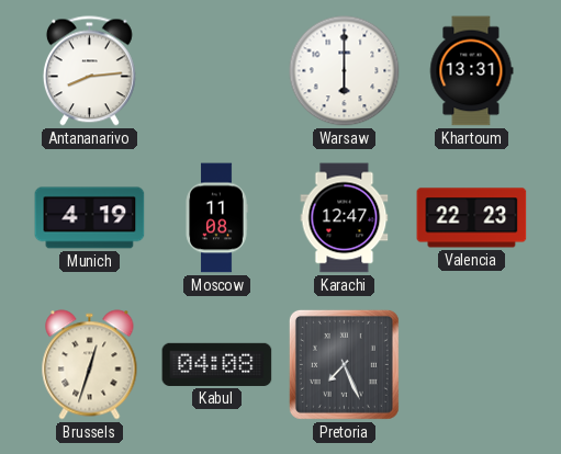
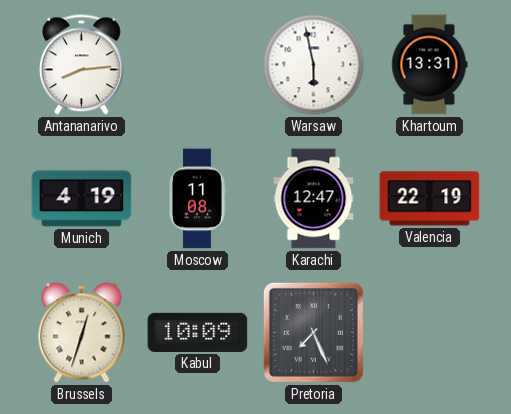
Warsaw: 6:00 -> 5:58 (314, 65)
Valencia: 22:23 -> 22:19 (430, 199)
Kabul: 04:08 -> 10:09 (198, 332)
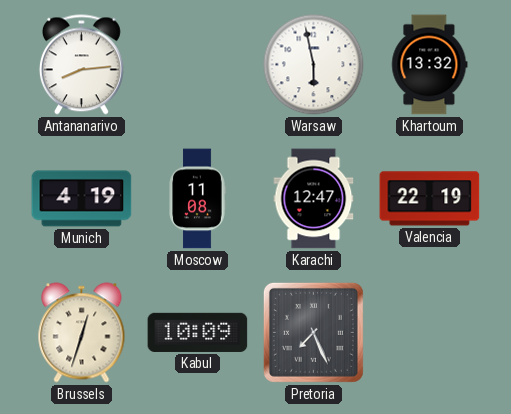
Khartoum: 13:31 -> 13:32 (430, 65)
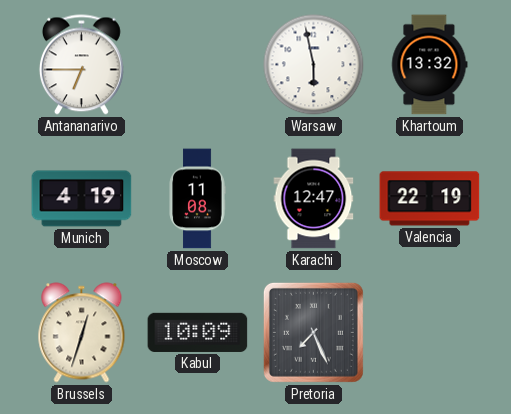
Antananarivo: 8:14 -> 6:45 (81, 65)
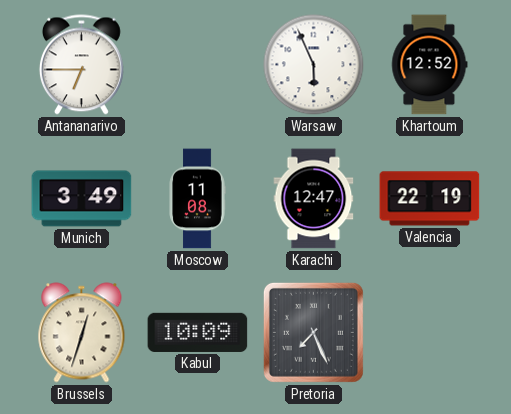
Warsaw: 5:58 -> 5:56 (314, 65)
Khartoum: 13:32 -> 12:52 (430, 65)
Munich: 4:19 -> 3:49 (82, 199)
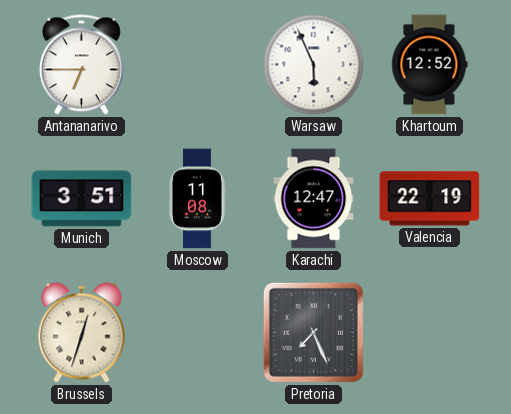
Munich: 3:49 -> 3:51 (82, 199)
Kabul: 10:09 -> none (198, 332)
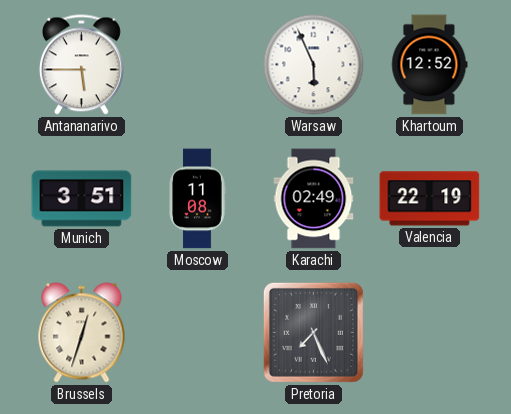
Antananarivo: 6:45 -> 5:45 (81, 65)
Karachi: 12:47 -> 02:49 (314, 199)
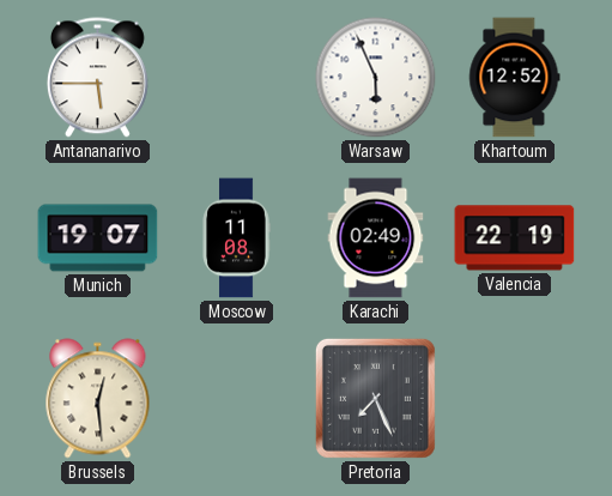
Munich: 3:51 -> 19:07 (98, 238)
Brussels: 12:33 -> 12:29 (98, 399)
